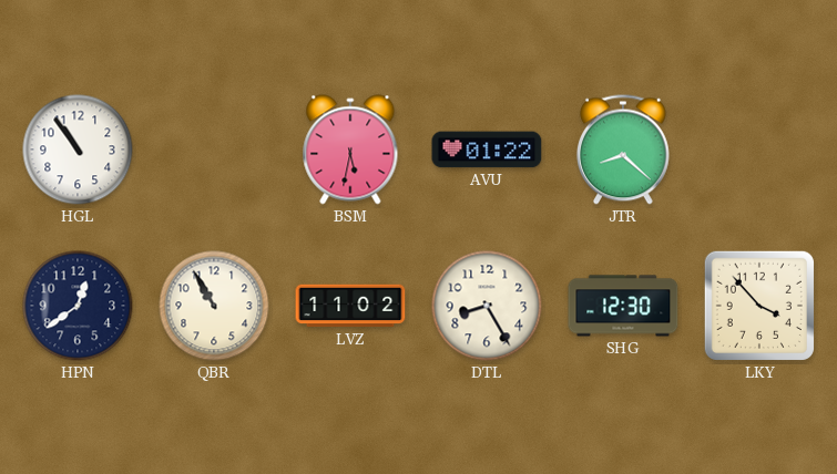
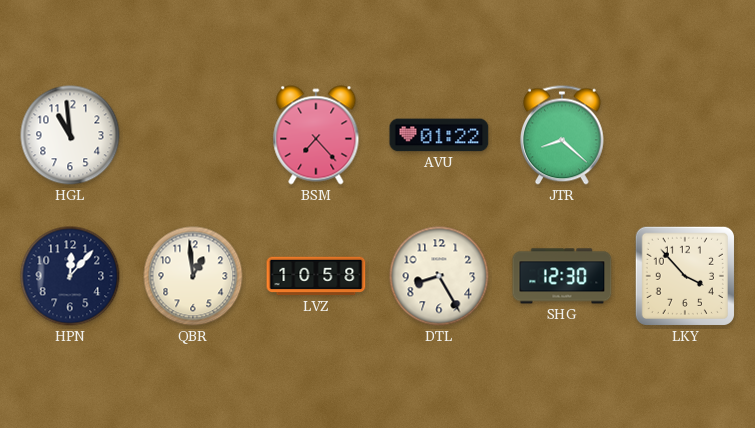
HGL: 10:54 -> 10:59 (70, 135)
BSM: 5:32 -> 7:23 (316, 135)
HPN: 12:39 -> 12:07 (70, 276)
QBR: 10:55 -> 12:59 (193, 276)
LVZ: 11:02 -> 10:58 (316, 276)
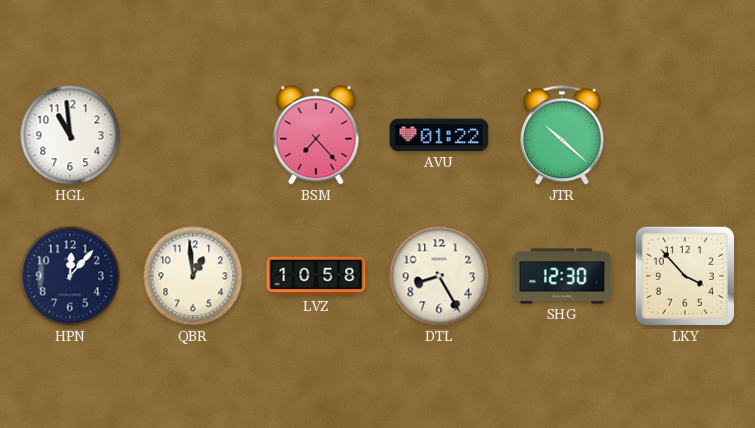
JTR: 8:22 -> 10:22 (562, 135)
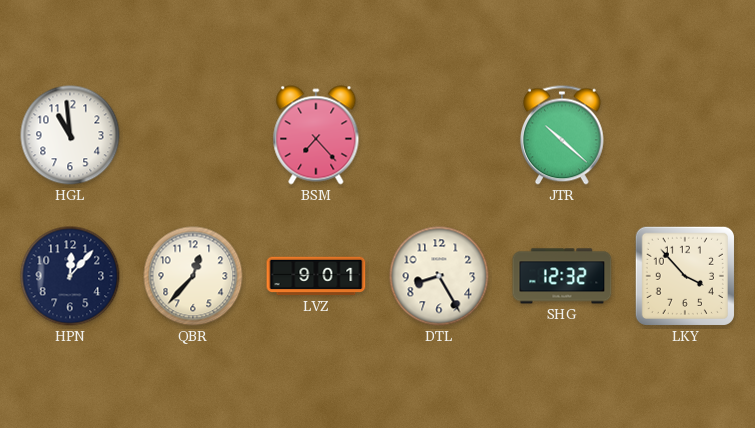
AVU: 01:22 -> none (439, 135)
QBR: 12:59 -> 12:37 (193, 276)
LVZ: 10:58 -> 9:01 (316, 276)
SHG: 12:30 -> 12:32 (562, 276)
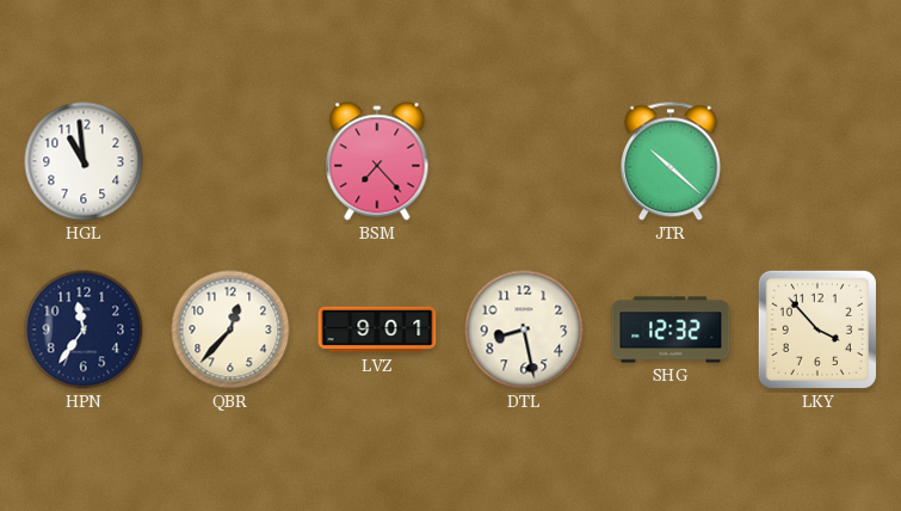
HPN: 12:07 -> 11:36 (84, 330)
DTL: 8:25 -> 8:28 (524, 330)
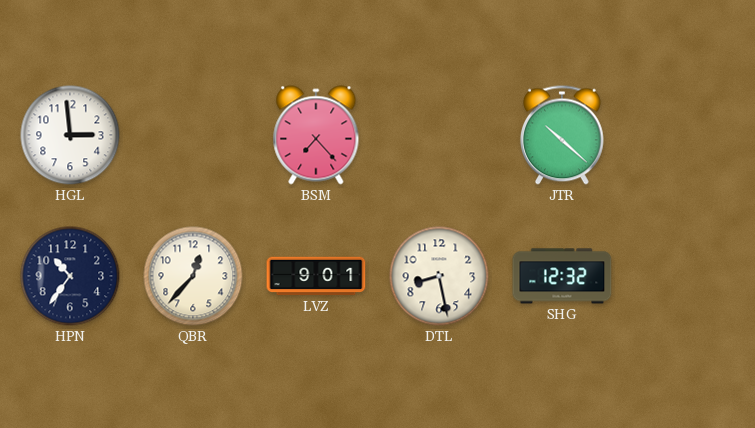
HGL: 10:59 -> 2:59 (70, 135)
HPN: 11:36 -> 10:36 (70, 276)
LKY: 3:53 -> none (817, 330)
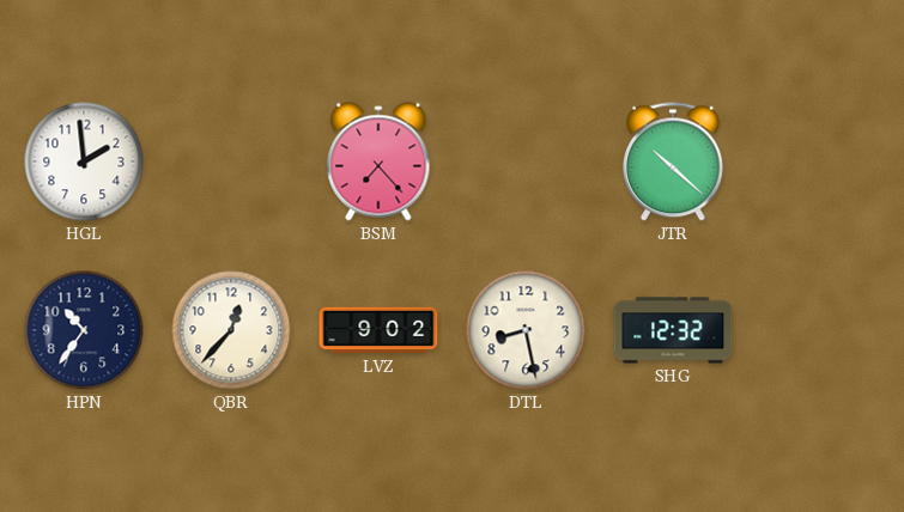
HGL: 2:59 -> 1:59 (84, 161)
LVZ: 9:01 -> 9:02 (378, 330)
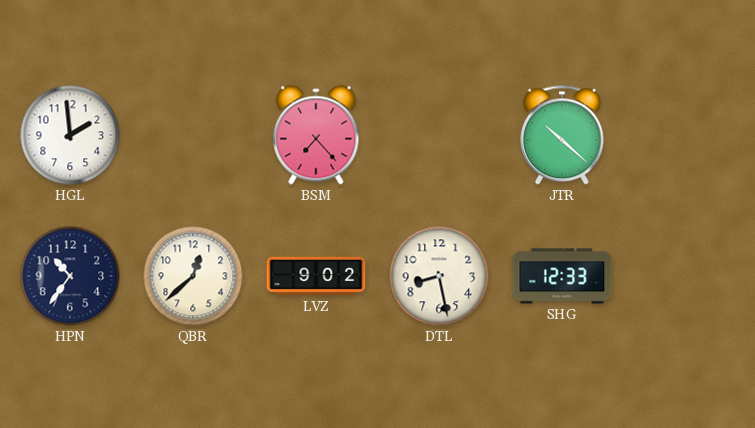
QBR: 12:37 -> 12:38 (193, 276)
SHG: 12:32 -> 12:33 (562, 276)
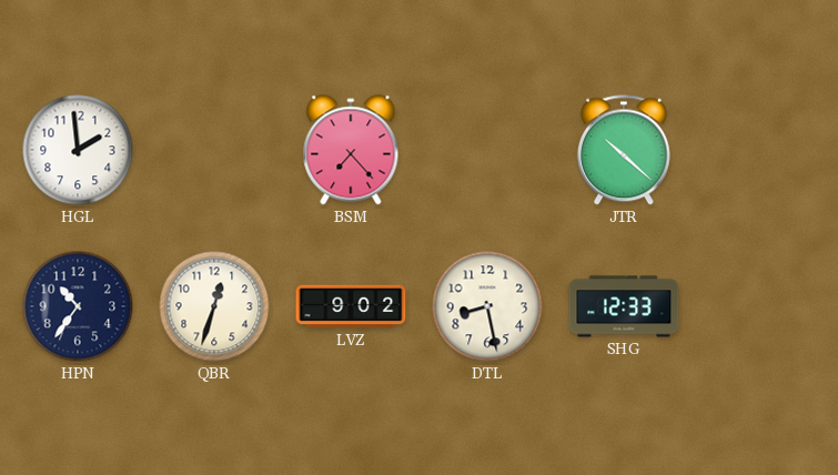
QBR: 12:38 -> 12:33 (214, 306)
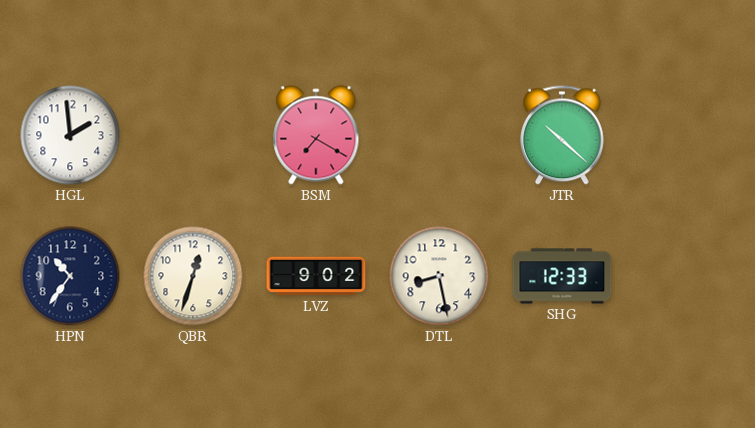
BSM: 7:23 -> 7:20 (316, 135)
